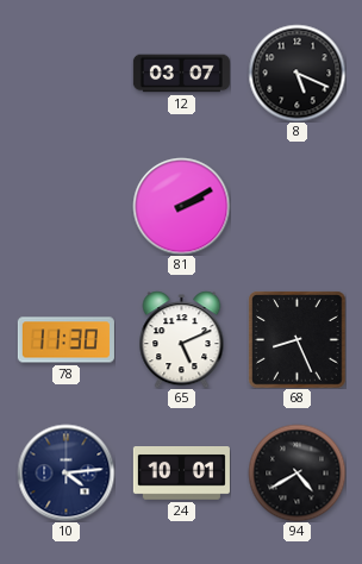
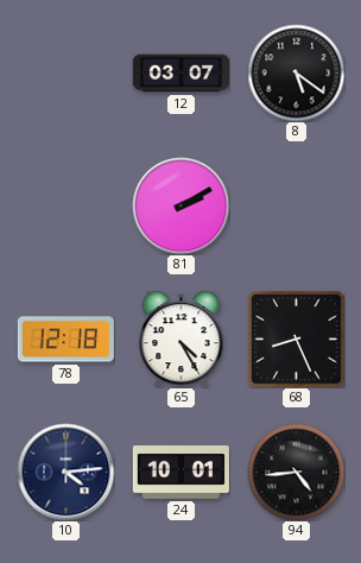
8: 5:19 -> 5:21 (296, 72)
78: 11:30 -> 12:18 (65, 340)
65: 5:11 -> 4:25 (182, 339)
94: 4:40 -> 4:44 (296, 472)
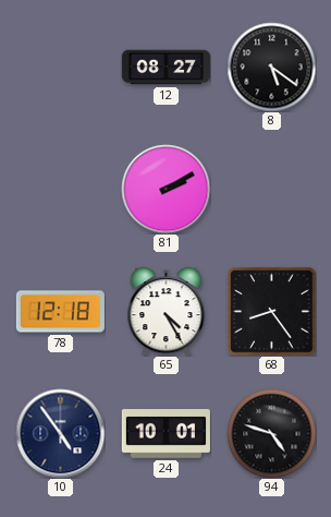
12: 03:07 -> 08:27 (165, 68)
68: 8:26 -> 8:24 (271, 311)
10: 4:14 -> 4:54 (60, 433)
94: 4:44 -> 4:48 (271, 433)
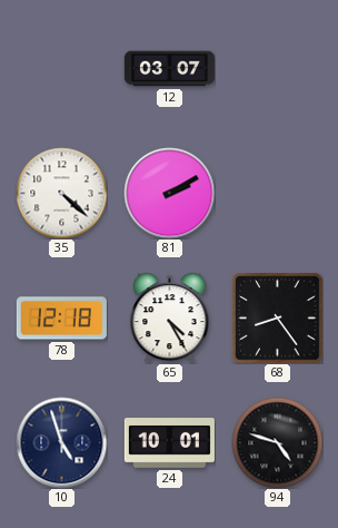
12: 08:27 -> 03:07 (169, 69)
8: 5:21 -> none (271, 67)
35: none -> 4:22 (61, 193)
10: 4:54 -> 4:57 (61, 442)
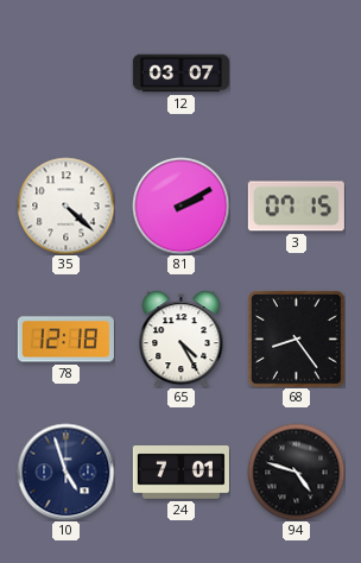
3: none -> 07:15 (296, 207)
24: 10:01 -> 7:01 (180, 473)
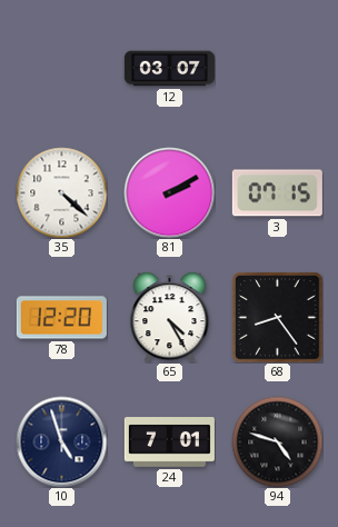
78: 12:18 -> 12:20 (61, 318)
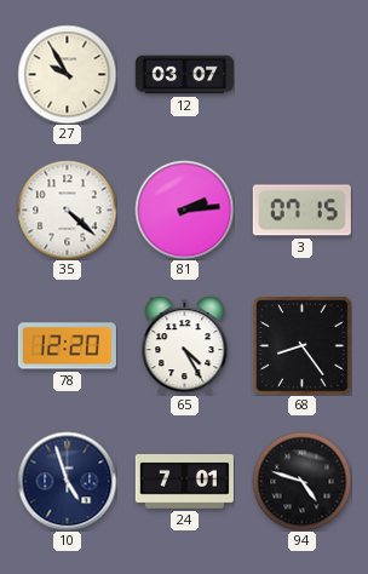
27: none -> 9:55 (67, 74)
81: 2:10 -> 2:14 (184, 209)
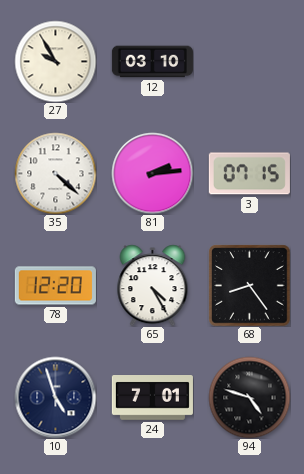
12: 03:07 -> 03:10 (152, 62)
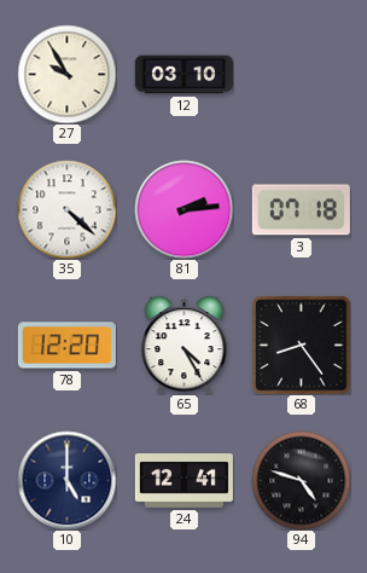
3: 07:15 -> 07:18 (301, 210)
10: 4:57 -> 5:00 (66, 480)
24: 7:01 -> 12:41 (183, 481)
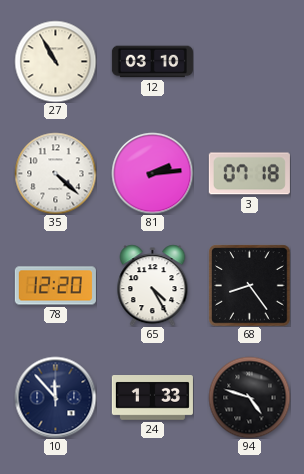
27: 9:55 -> 10:55 (55, 61)
10: 5:00 -> 11:53 (55, 397)
24: 12:41 -> 1:33 (152, 398)
